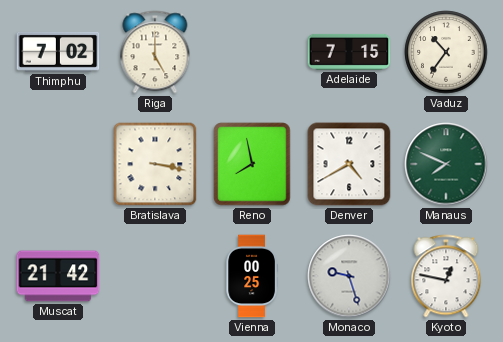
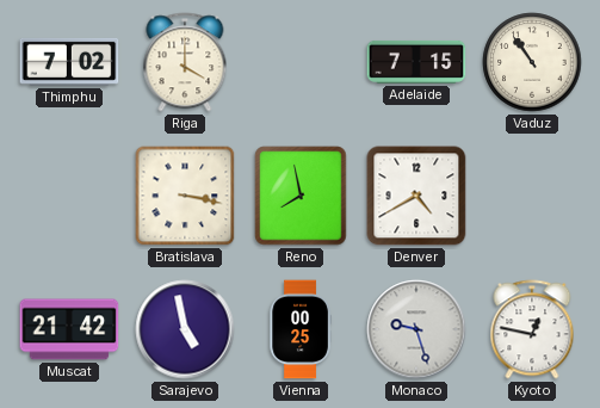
Riga: 5:00 -> 4:00 (185, 62)
Vaduz: 10:36 -> 10:54 (532, 62)
Manaus: 7:49 -> none (446, 164)
Sarajevo: none -> 4:58 (185, 329)
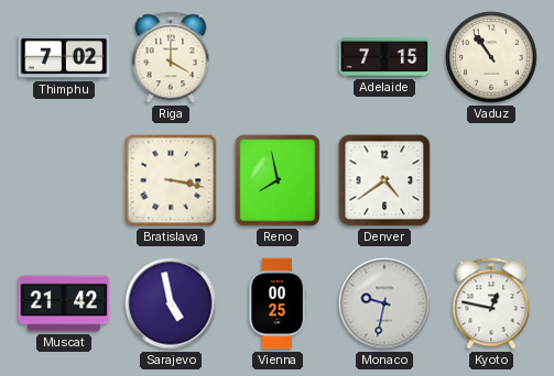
Denver: 4:40 -> 4:39 (384, 180)
Monaco: 9:27 -> 9:32 (384, 303)
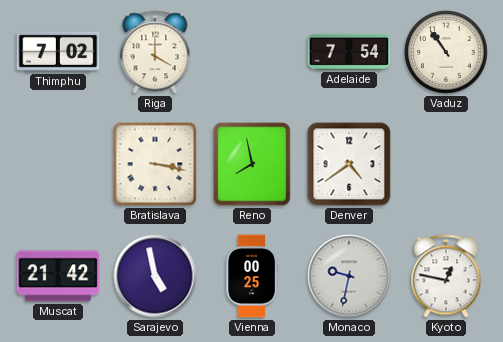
Adelaide: 7:15 -> 7:54 (349, 52)
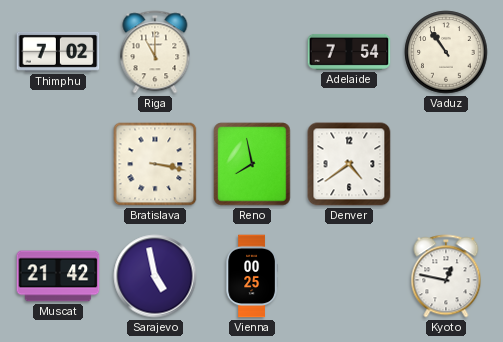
Riga: 4:00 -> 11:00 (155, 52)
Monaco: 9:32 -> none (349, 276)
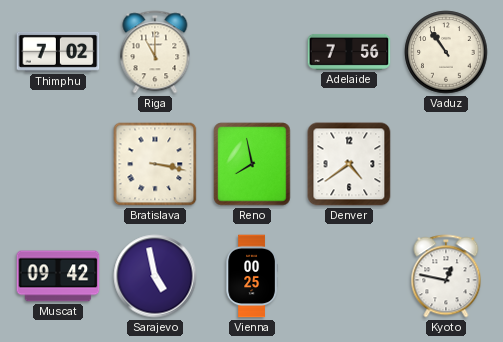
Adelaide: 7:54 -> 7:56 (349, 52)
Muscat: 21:42 -> 09:42 (58, 276)
